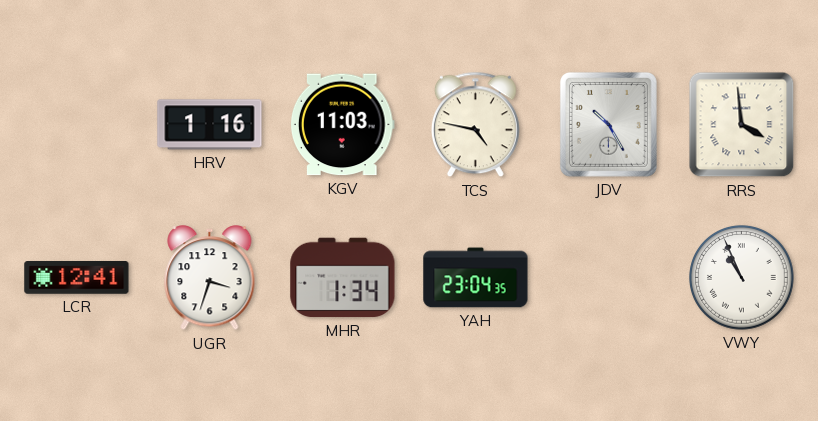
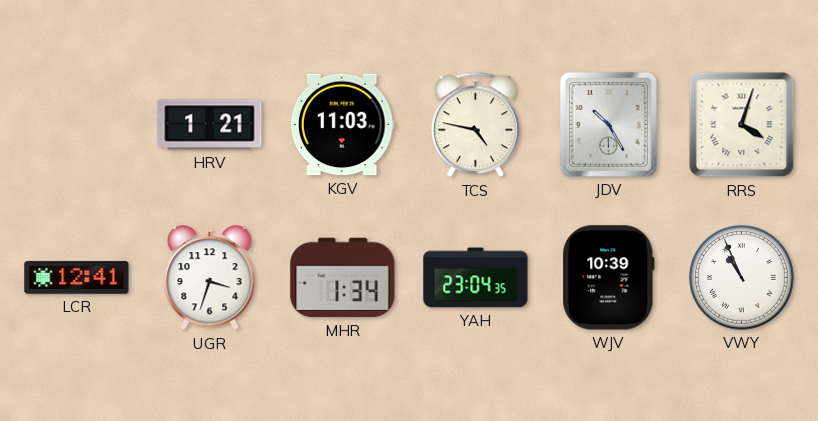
HRV: 1:16 -> 1:21 (210, 125)
RRS: 3:59 -> 4:03 (742, 125)
WJV: none -> 10:39 (609, 278)
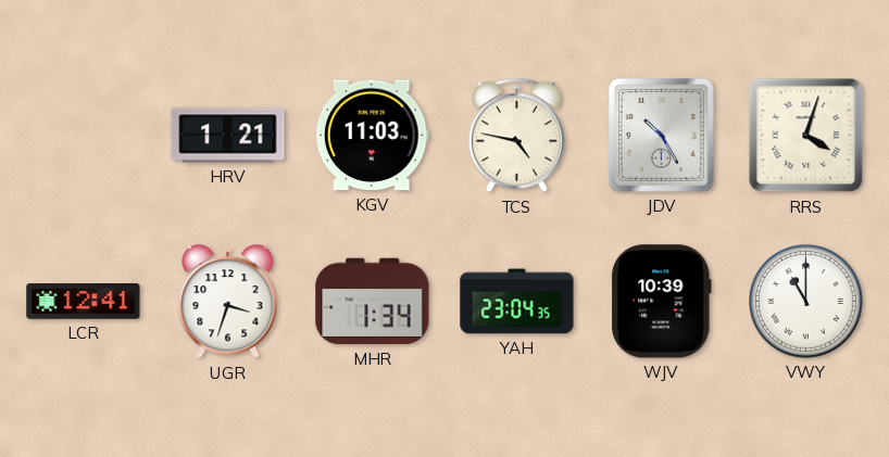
VWY: 10:56 -> 11:00 (806, 302)
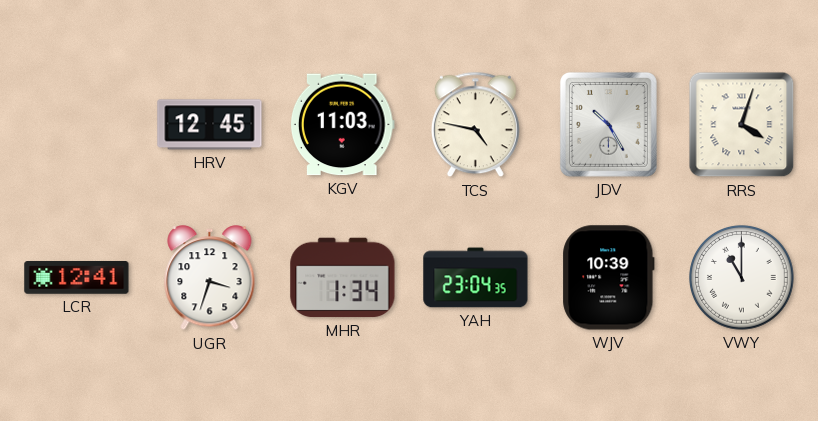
HRV: 1:21 -> 12:45 (210, 125)
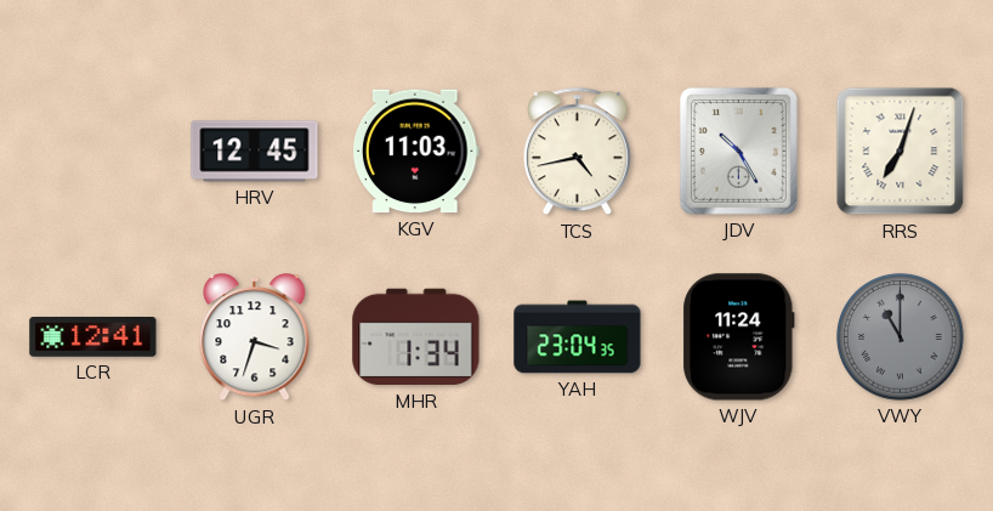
TCS: 4:47 -> 4:43 (577, 152)
RRS: 4:03 -> 7:03 (901, 152)
WJV: 10:39 -> 11:24 (739, 337)
VWY dial: white -> grey (901, 337)
